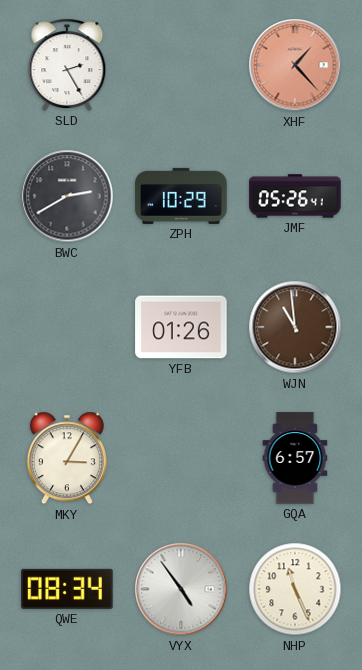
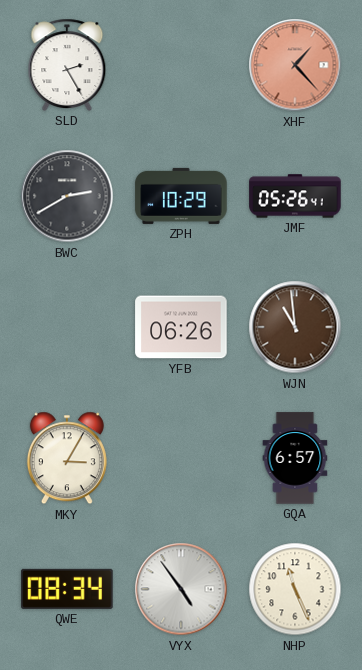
YFB: 01:26 -> 06:26 (181, 327)
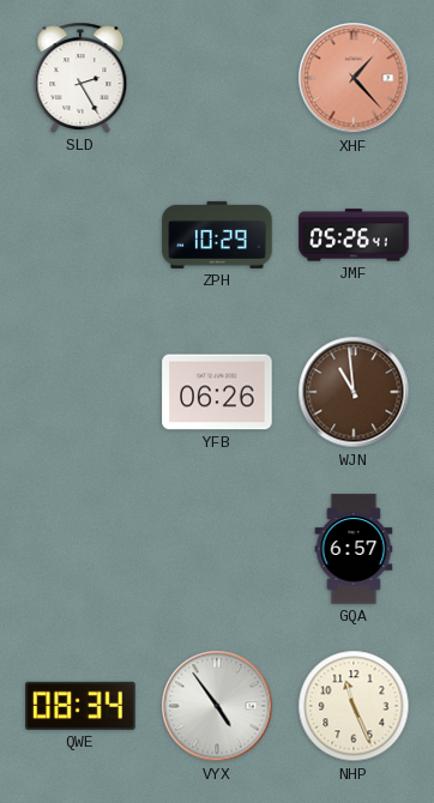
BWC: 2:40 -> none (67, 196)
MKY: 3:05 -> none (67, 458)
